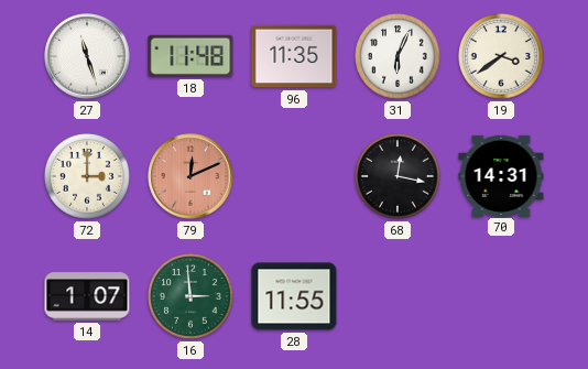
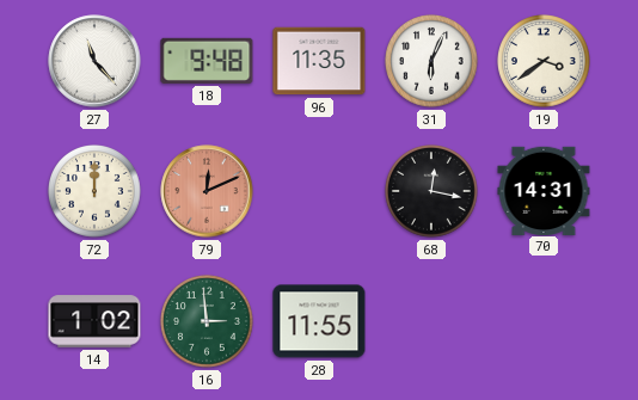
27: 11:27 -> 11:23 (94, 61)
18: 11:48 -> 9:48 (207, 61)
72: 3:00 -> 12:00 (96, 192)
14: 1:07 -> 1:02 (94, 321)
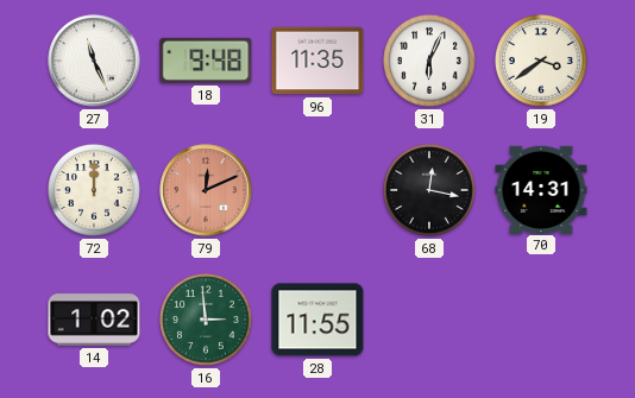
27: 11:23 -> 11:26 (94, 61)
